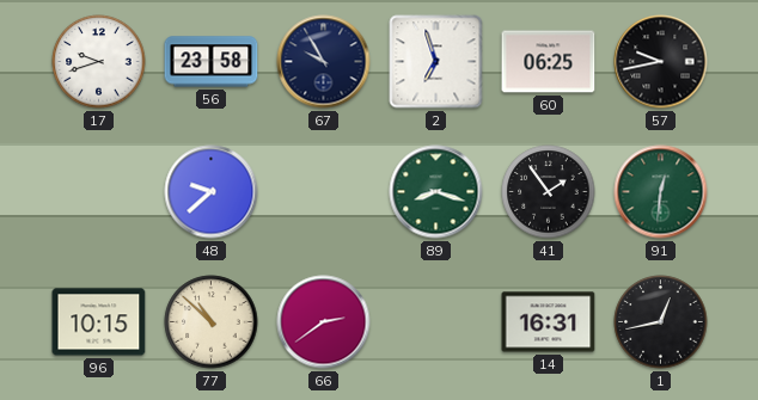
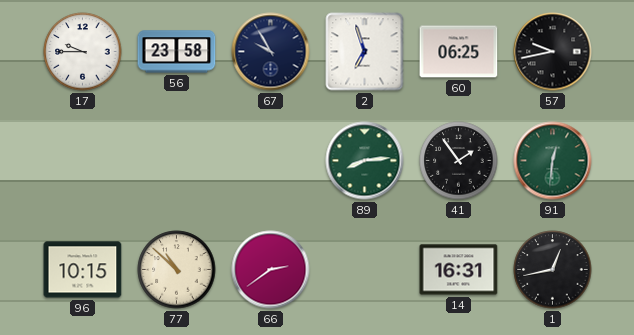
17: 9:42 -> 9:45 (83, 52)
48: 9:38 -> none (212, 192)
89: 8:18 -> 8:14 (365, 161)
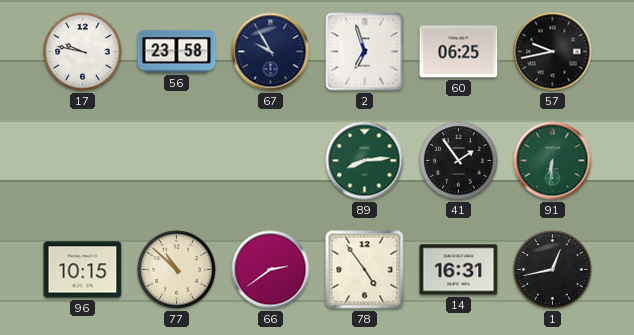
17: 9:45 -> 9:47 (83, 52)
91: 12:31 -> 6:31 (553, 161)
78: none -> 4:54 (365, 270)
